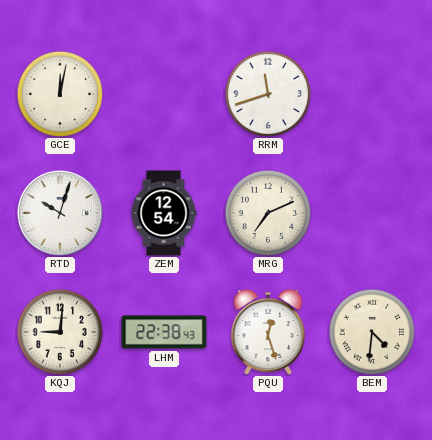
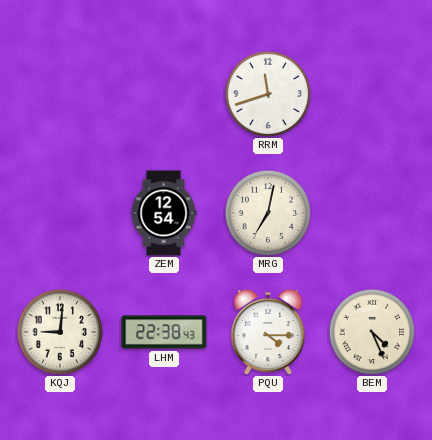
GCE: 12:02 -> none (59, 93)
RTD: 10:03 -> none (60, 213)
MRG: 7:11 -> 7:02 (267, 212)
PQU: 12:27 -> 4:15 (268, 332)
BEM: 4:31 -> 4:26 (371, 331)
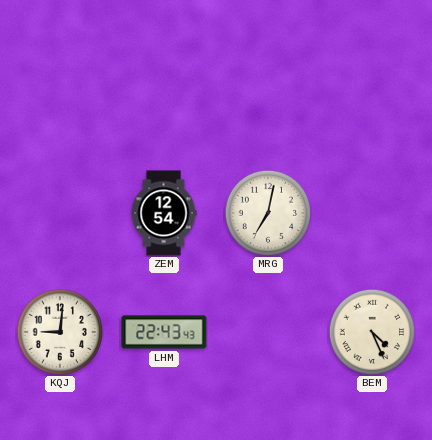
RRM: 11:42 -> none (267, 93)
LHM: 22:38 -> 22:43 (164, 332)
PQU: 4:15 -> none (268, 332)
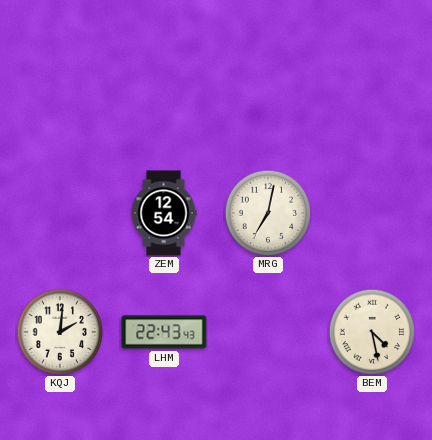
KQJ: 9:01 -> 2:01 (59, 331)
BEM: 4:26 -> 4:28 (371, 331)
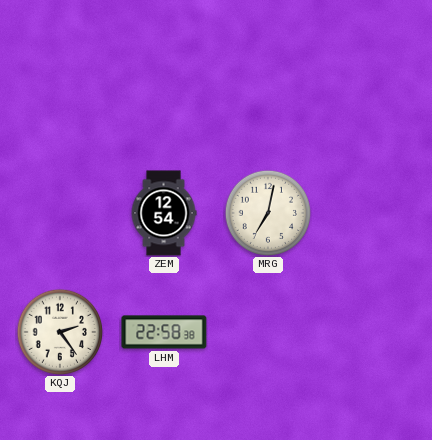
KQJ: 2:01 -> 2:24 (59, 331)
LHM: 22:43 -> 22:58 (164, 332)
BEM: 4:28 -> none (371, 331)
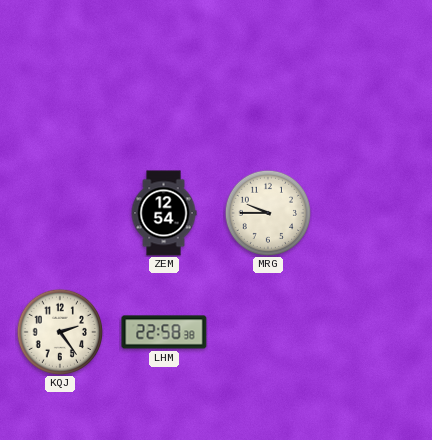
MRG: 7:02 -> 9:45 (267, 212)
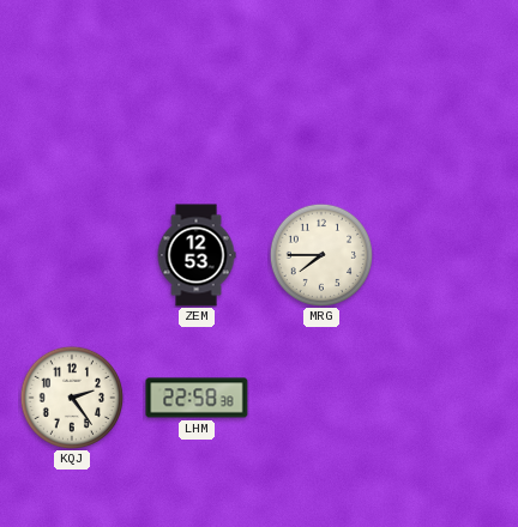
ZEM: 12:54 -> 12:53 (197, 255)
MRG: 9:45 -> 7:45 (320, 254)
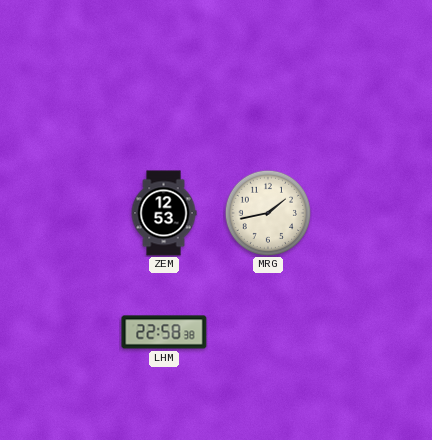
MRG: 7:45 -> 1:43 (267, 212)
KQJ: 2:24 -> none (71, 396)
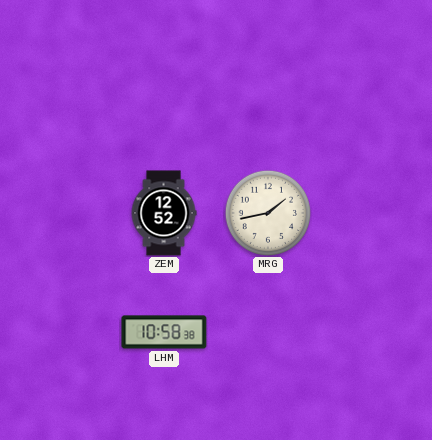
ZEM: 12:53 -> 12:52 (164, 213)
LHM: 22:58 -> 10:58 (164, 332)
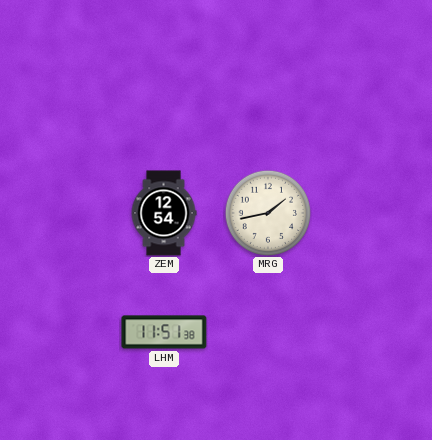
ZEM: 12:52 -> 12:54 (164, 213)
LHM: 10:58 -> 11:51 (164, 332)
